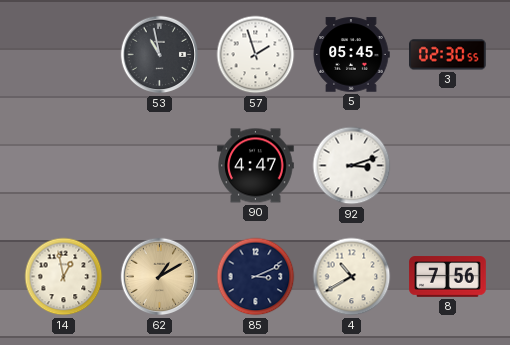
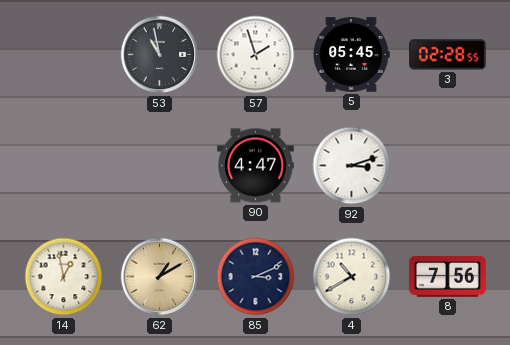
3: 02:30 -> 02:28 (448, 55)
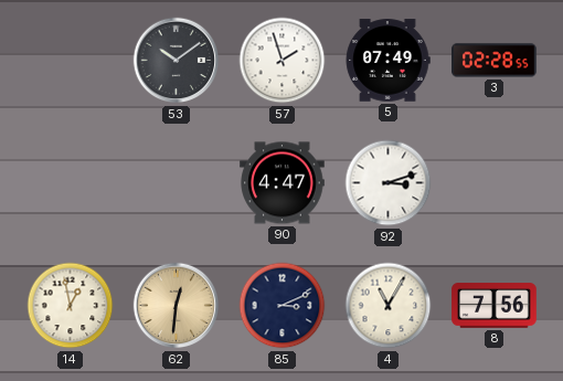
53: 10:58 -> 10:09 (177, 61)
5: 05:45 -> 07:49 (387, 61)
62: 1:10 -> 12:31 (177, 306)
4: 10:40 -> 11:05 (389, 306)
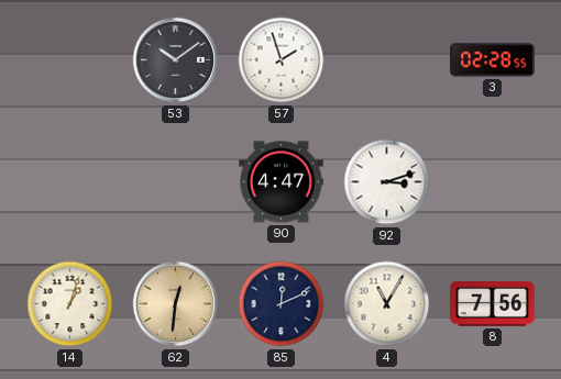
5: 07:49 -> none (387, 61)
14: 12:58 -> 1:03 (70, 304)
85: 3:11 -> 12:11 (282, 304)
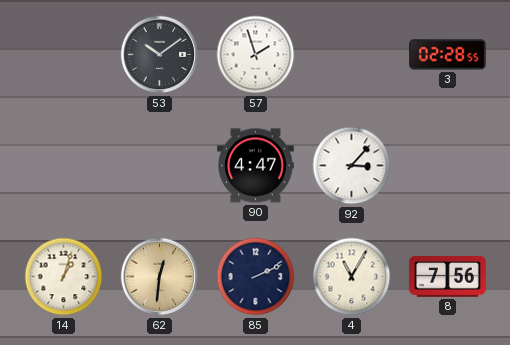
92: 3:12 -> 3:07 (352, 166)
85: 12:11 -> 2:11 (256, 277)
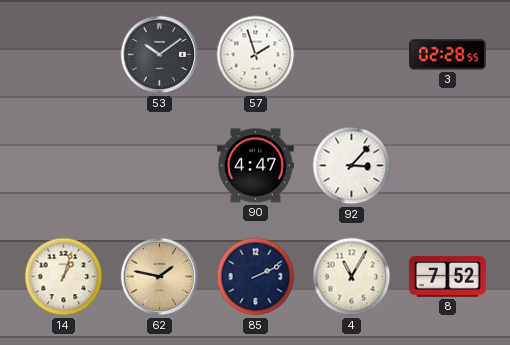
62: 12:31 -> 1:47 (160, 277)
8: 7:56 -> 7:52 (448, 277)
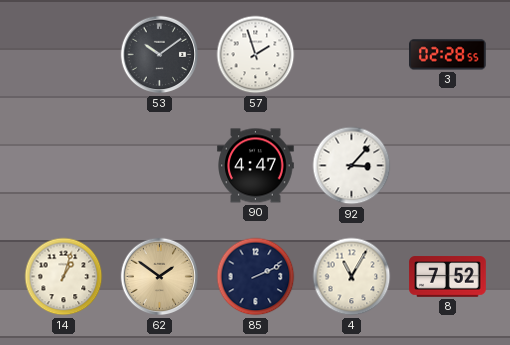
62: 1:47 -> 1:51 (160, 277)
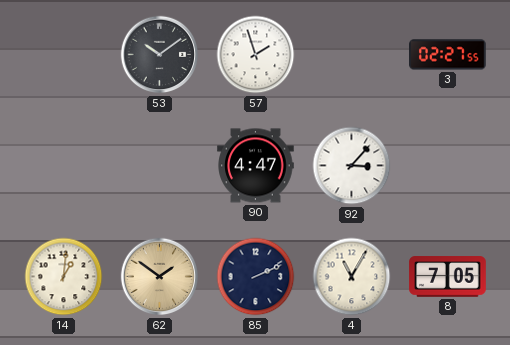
3: 02:28 -> 02:27 (448, 55)
14: 1:03 -> 1:01 (64, 277)
8: 7:52 -> 7:05 (448, 277)
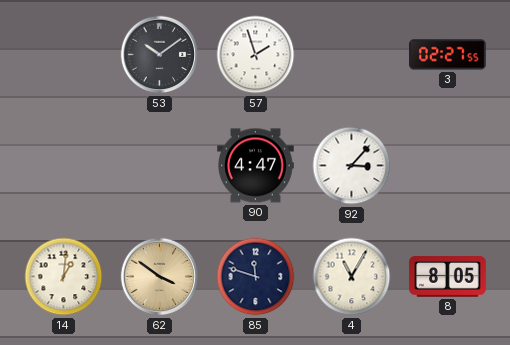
62: 1:51 -> 3:51 (160, 277)
85: 2:11 -> 11:48 (256, 277)
8: 7:05 -> 8:05 (448, 277)
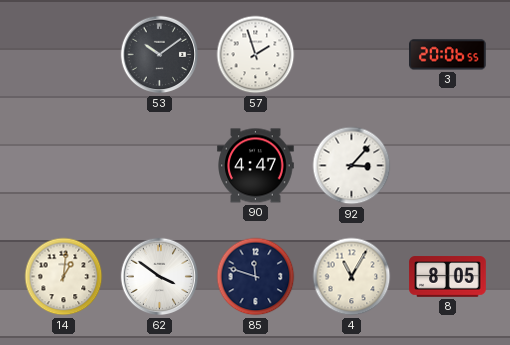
3: 02:27 -> 20:06 (448, 55)
62 dial: champagne -> white (160, 277)
